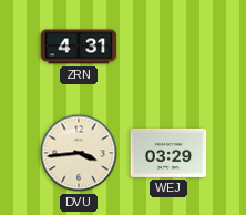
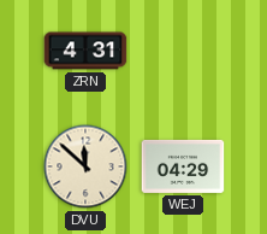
DVU: 3:44 -> 11:52 (85, 166)
WEJ: 03:29 -> 04:29 (183, 166)
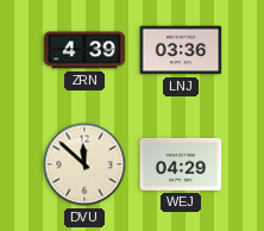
ZRN: 4:31 -> 4:39 (84, 50)
LNJ: none -> 03:36 (181, 50)
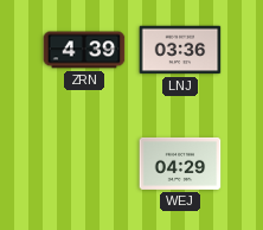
DVU: 11:52 -> none (84, 164)
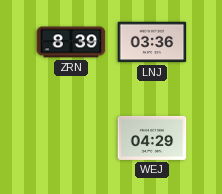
ZRN: 4:39 -> 8:39 (71, 42)
